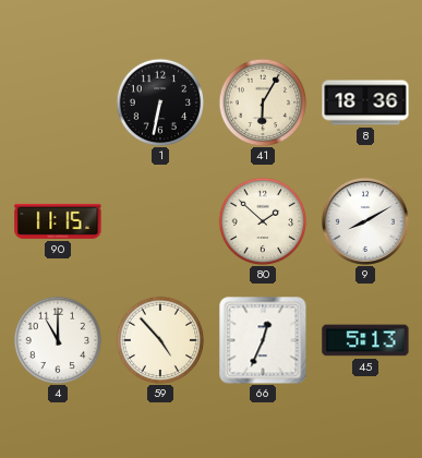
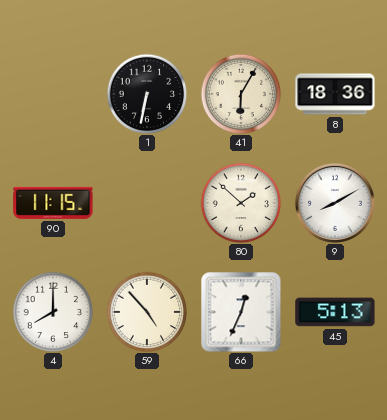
4: 11:00 -> 8:00 (53, 312)
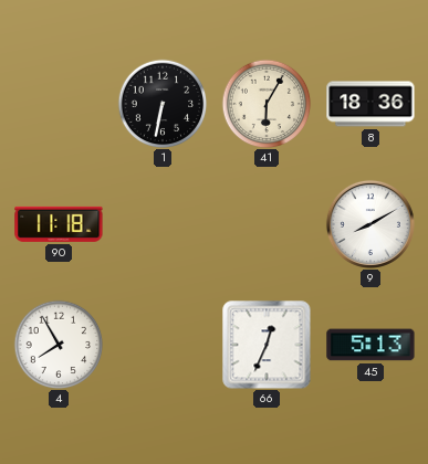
90: 11:15 -> 11:18 (59, 224)
80: 1:52 -> none (241, 203)
4: 8:00 -> 7:55 (59, 345)
59: 4:53 -> none (147, 312)
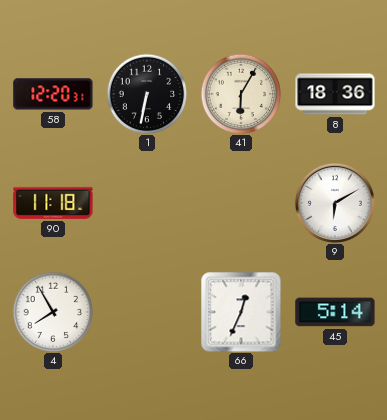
58: none -> 12:20 (53, 94)
9: 8:10 -> 6:10 (335, 203)
45: 5:13 -> 5:14 (335, 312)
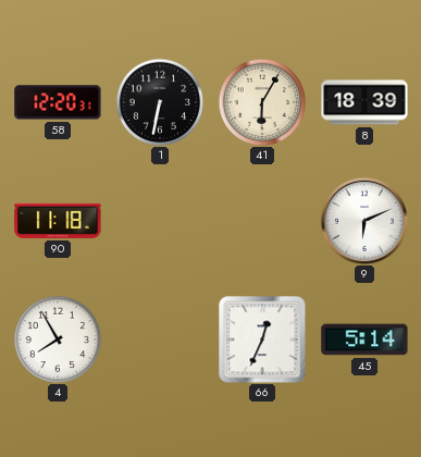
8: 18:36 -> 18:39 (364, 102)
9: 6:10 -> 6:11 (364, 221)
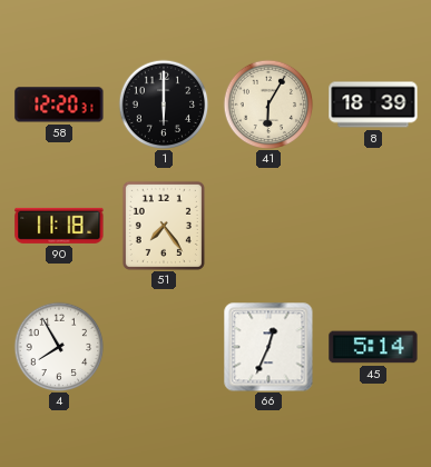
1: 6:32 -> 6:00 (164, 105)
51: none -> 7:24 (164, 226)
9: 6:11 -> none (364, 221)
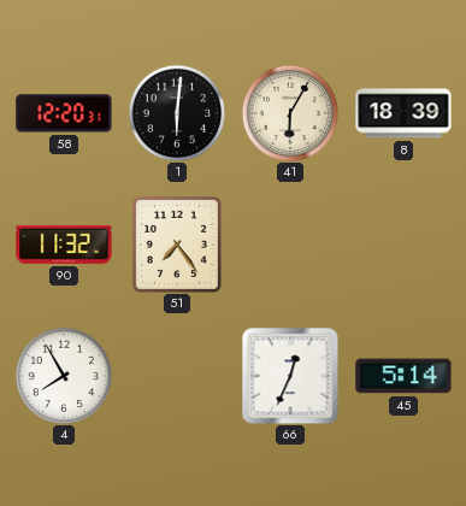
1: 6:00 -> 6:01 (177, 113)
90: 11:18 -> 11:32 (64, 245)
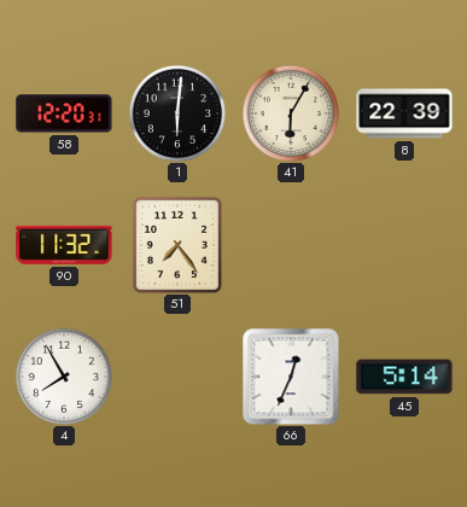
8: 18:39 -> 22:39 (404, 113)
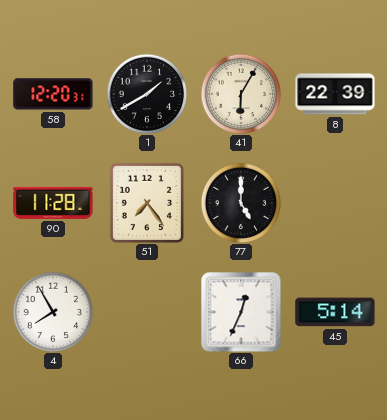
1: 6:01 -> 1:40 (147, 94)
90: 11:32 -> 11:28 (53, 203)
77: none -> 5:00 (241, 203)
